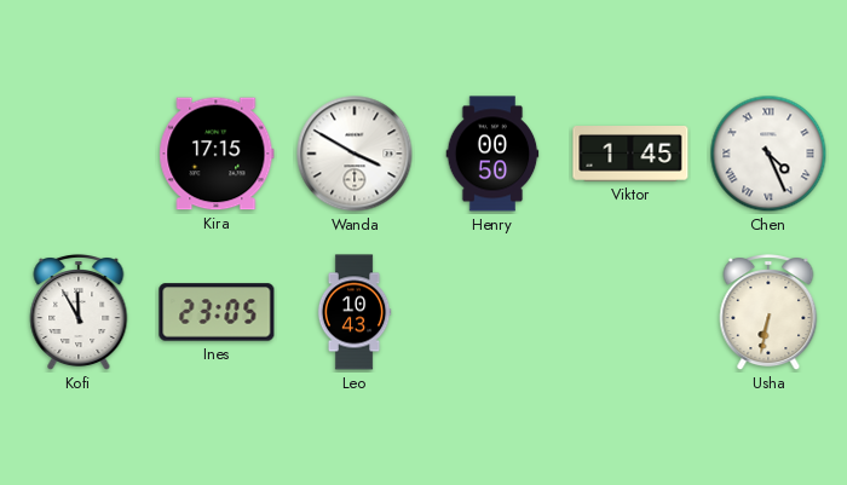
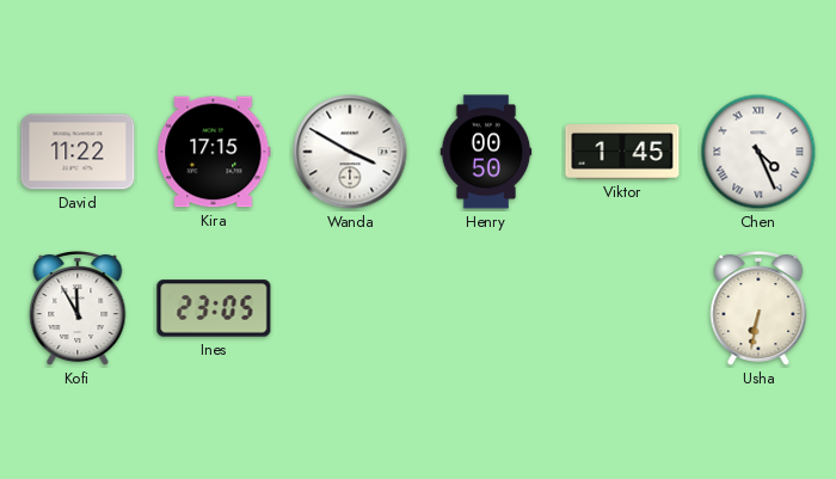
David: none -> 11:22 (78, 152)
Leo: 10:43 -> none (355, 312)
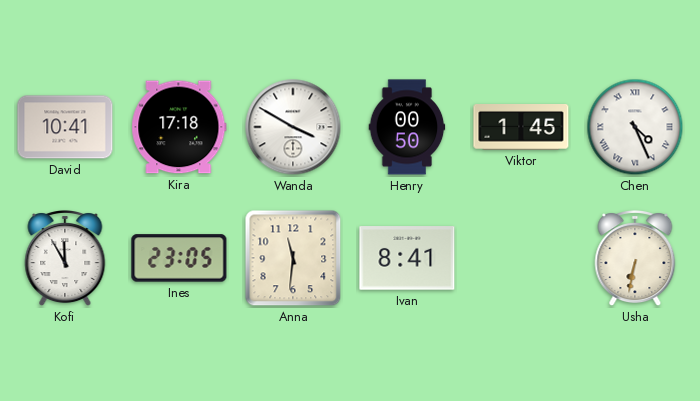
David: 11:22 -> 10:41 (65, 127)
Kira: 17:15 -> 17:18 (179, 127)
Anna: none -> 11:31 (293, 258)
Ivan: none -> 8:41 (407, 258)
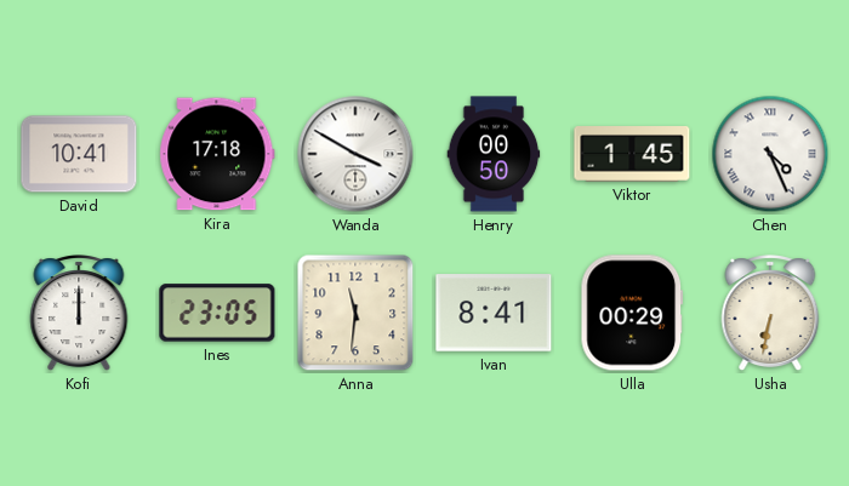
Kofi: 11:55 -> 12:00 (79, 314)
Ulla: none -> 00:29 (632, 313)
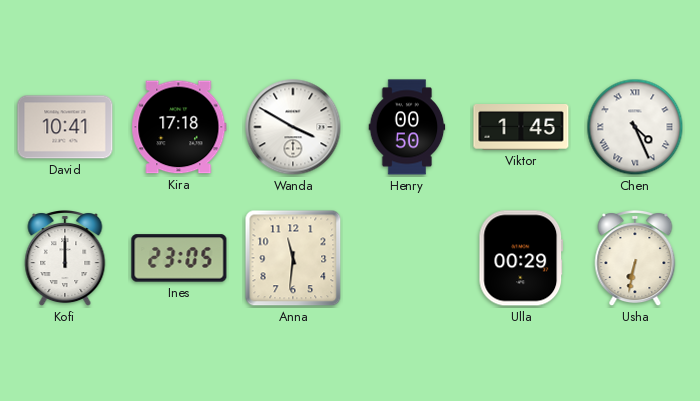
Ivan: 8:41 -> none (494, 313)
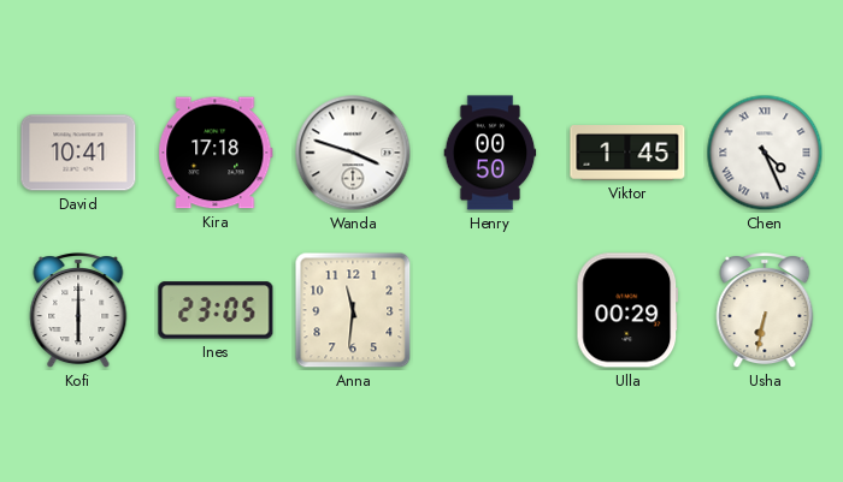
Wanda: 3:50 -> 3:48 (353, 153)
Kofi: 12:00 -> 6:00 (78, 311)
